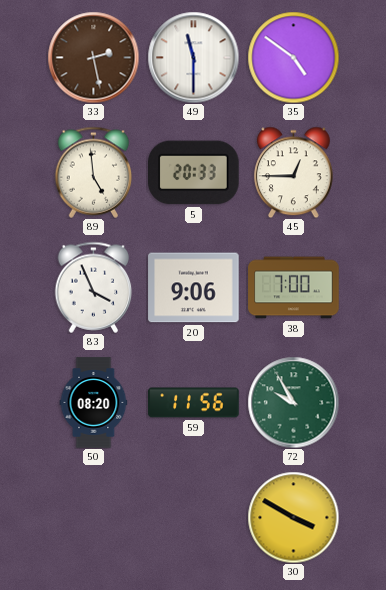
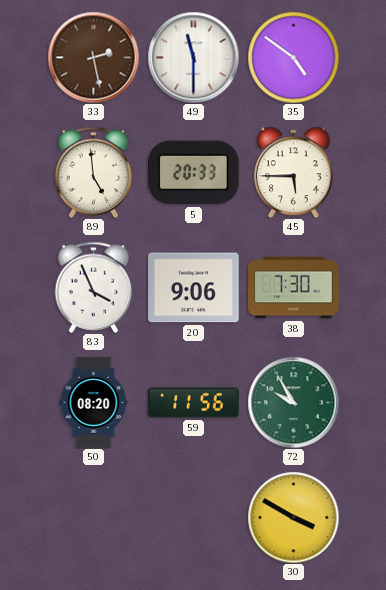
45: 12:45 -> 5:45 (293, 172)
38: 7:00 -> 7:30 (294, 288)
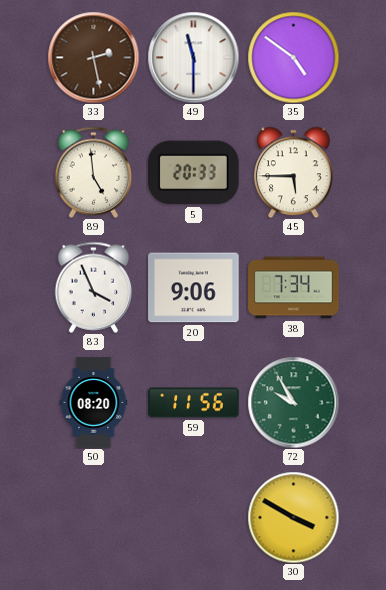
38: 7:30 -> 7:34 (294, 288)
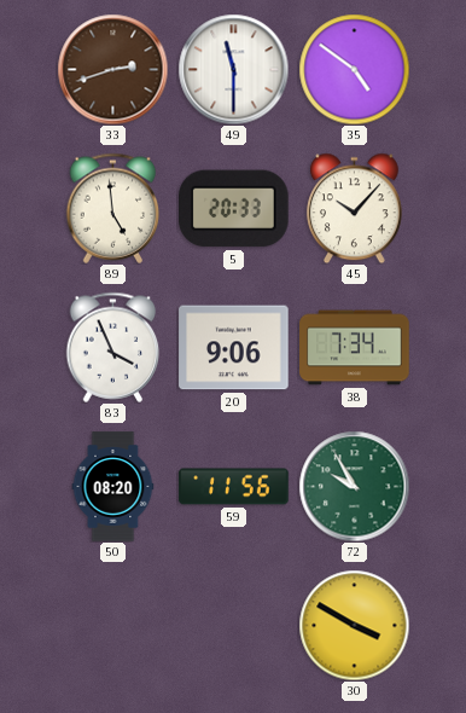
33: 2:28 -> 2:42 (112, 69)
45: 5:45 -> 10:07 (354, 208)
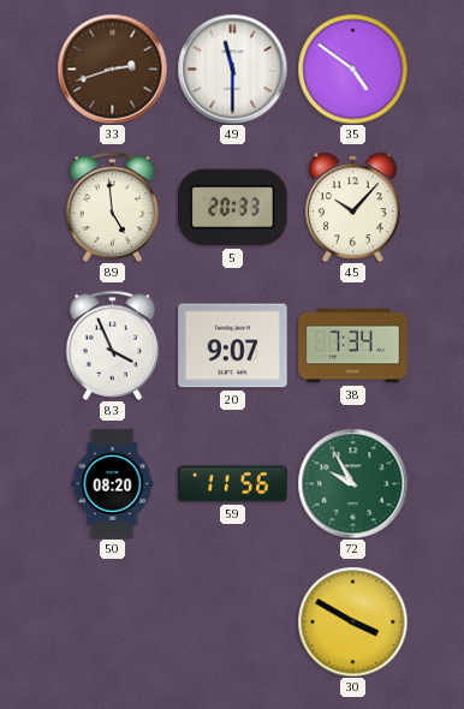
20: 9:06 -> 9:07 (233, 346)
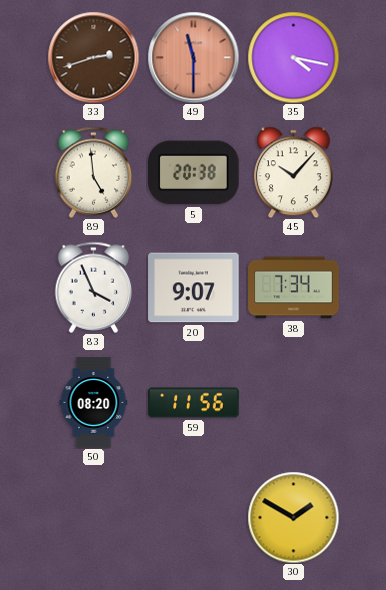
49 dial: white -> salmon (193, 57)
35: 4:51 -> 4:17 (293, 57)
5: 20:33 -> 20:38 (194, 173)
72: 9:55 -> none (352, 483)
30: 3:50 -> 1:50 (293, 517)
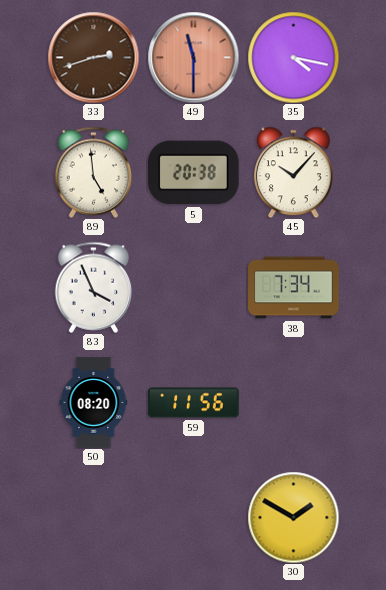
20: 9:07 -> none (194, 288)
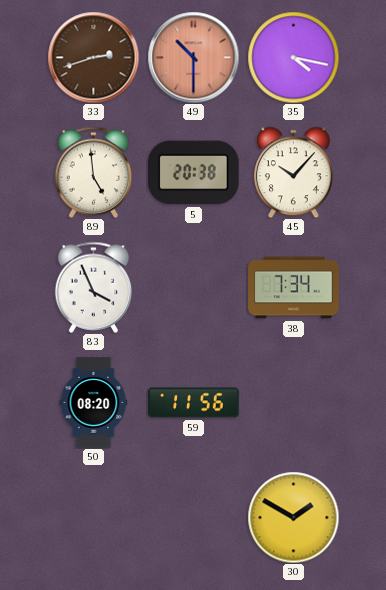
49: 11:30 -> 10:30 (193, 57)
